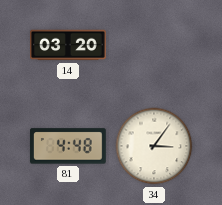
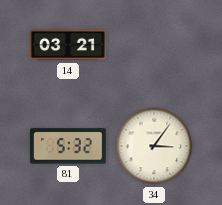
14: 03:20 -> 03:21 (69, 45)
81: 4:48 -> 5:32 (68, 146)
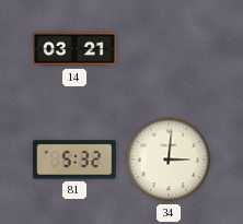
34: 3:06 -> 3:01 (169, 160)
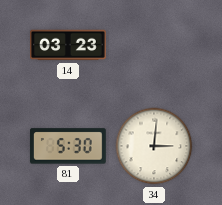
14: 03:21 -> 03:23 (69, 45)
81: 5:32 -> 5:30 (68, 146)
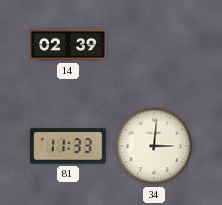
14: 03:23 -> 02:39 (69, 45)
81: 5:30 -> 11:33 (68, 146)
